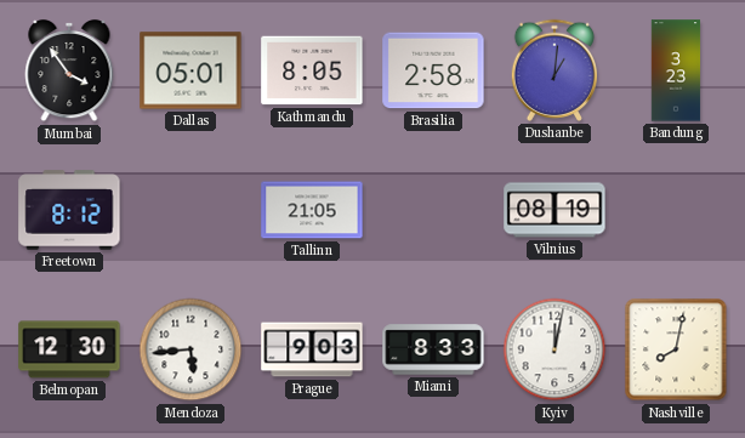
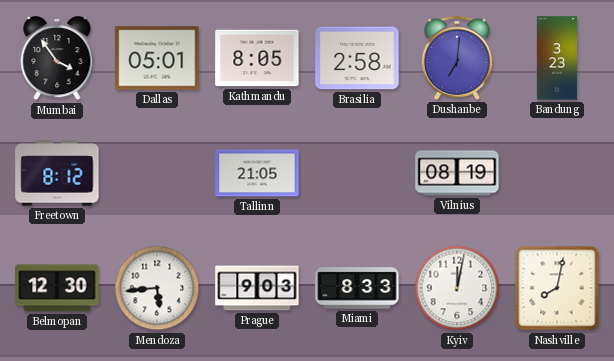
Dushanbe: 1:01 -> 7:01 (456, 58)
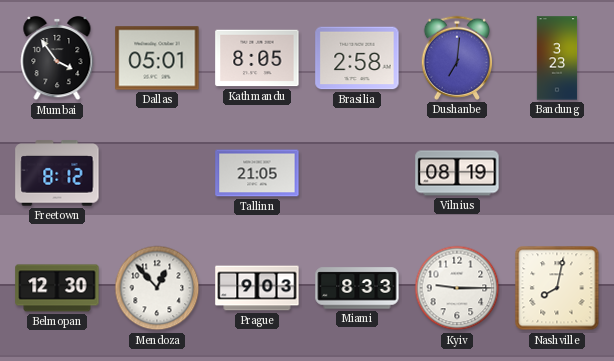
Mendoza: 5:44 -> 12:53 (157, 288)
Kyiv: 12:02 -> 9:15 (457, 288)
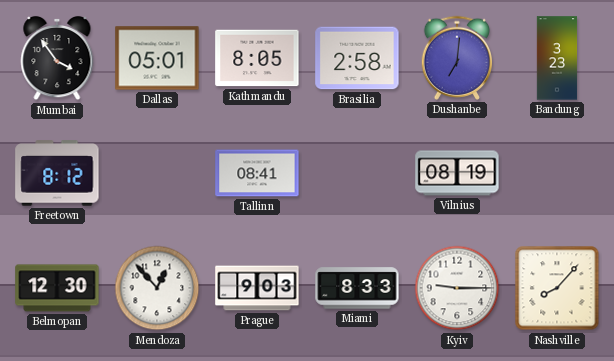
Tallinn: 21:05 -> 08:41 (257, 173)
Nashville: 8:02 -> 8:07 (557, 288)
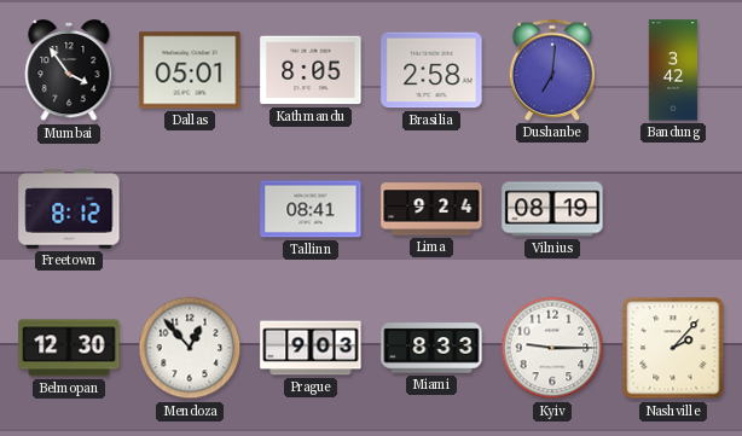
Bandung: 3:23 -> 3:42 (673, 70)
Lima: none -> 9:24 (431, 209)
Nashville: 8:07 -> 2:07 (673, 348)
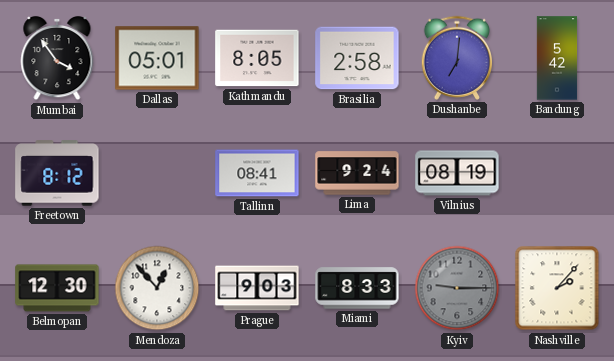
Bandung: 3:42 -> 5:42 (557, 58)
Kyiv dial: white -> grey (457, 288)
